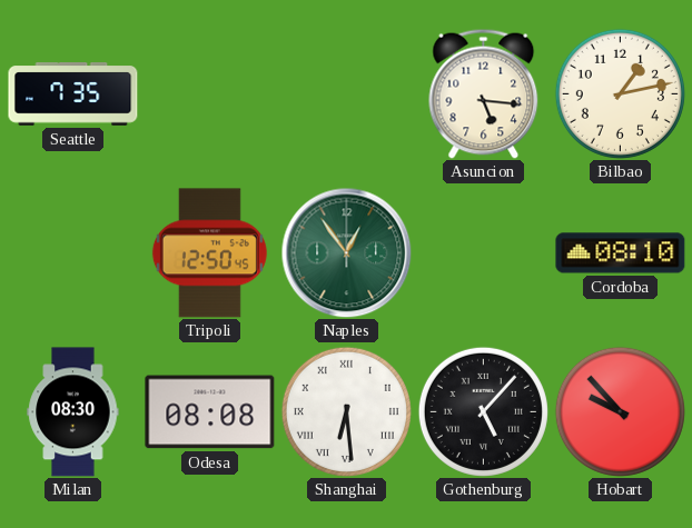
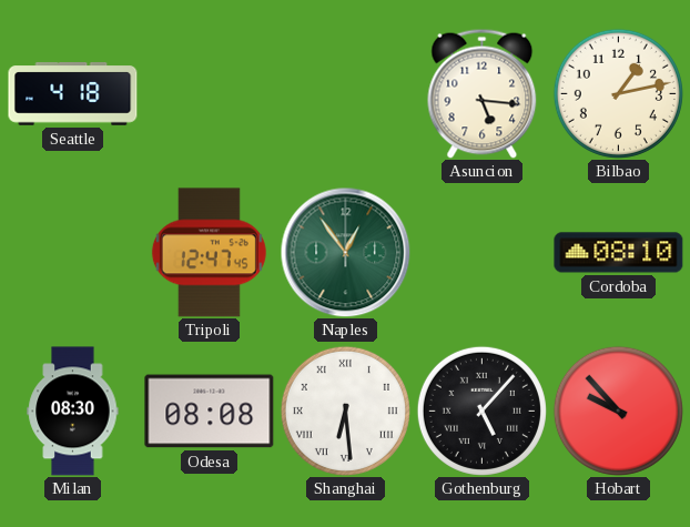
Seattle: 7:35 -> 4:18 (73, 94)
Tripoli: 12:50 -> 12:47 (209, 253)
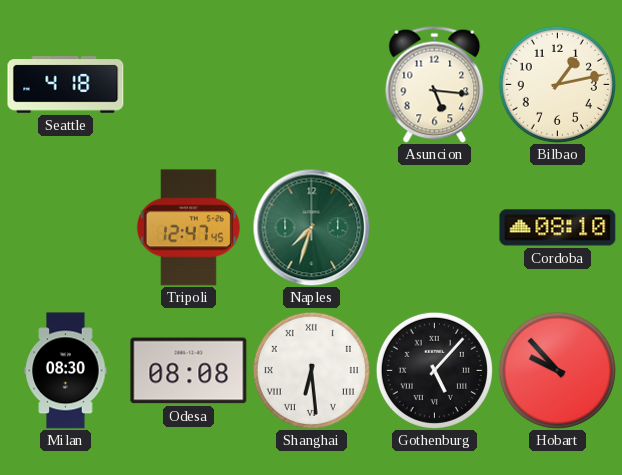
Naples: 12:54 -> 7:33 (311, 227)
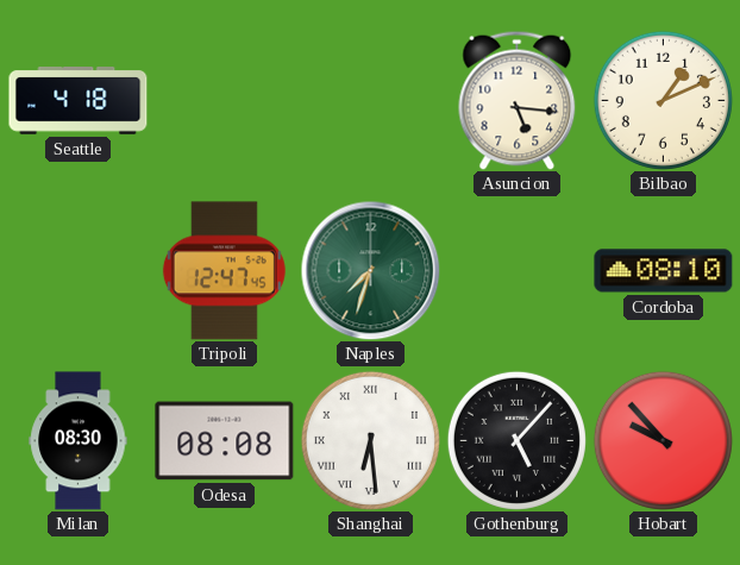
Bilbao: 1:13 -> 1:11 (663, 100)
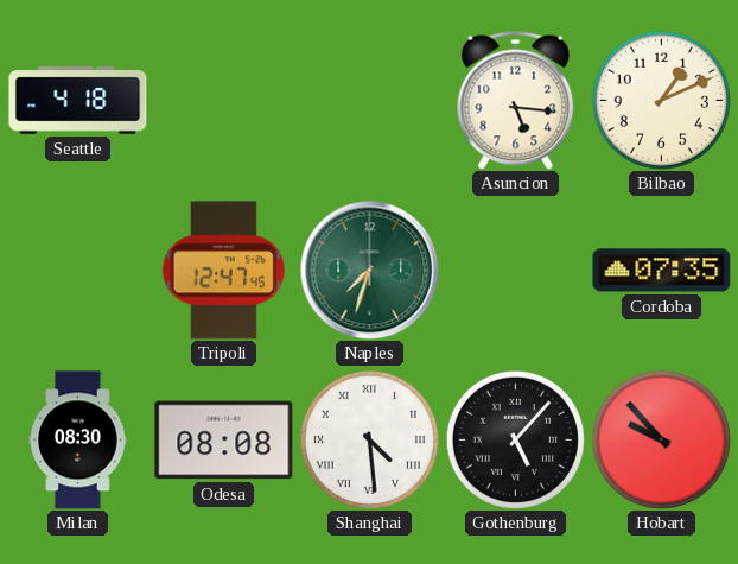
Cordoba: 08:10 -> 07:35 (662, 271)
Shanghai: 6:29 -> 4:29 (369, 439)
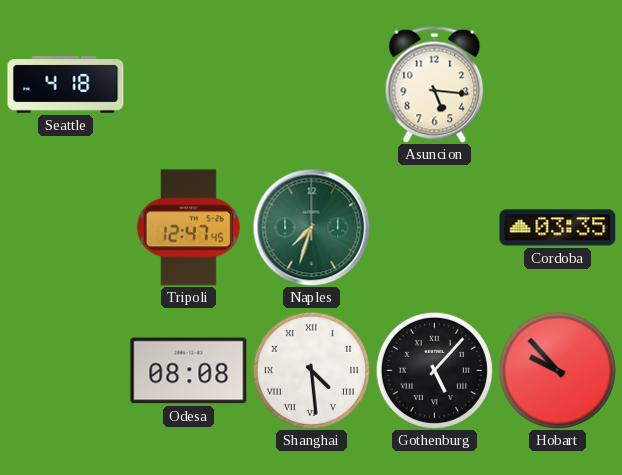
Bilbao: 1:11 -> none (661, 100)
Cordoba: 07:35 -> 03:35 (558, 228)
Milan: 08:30 -> none (78, 441)
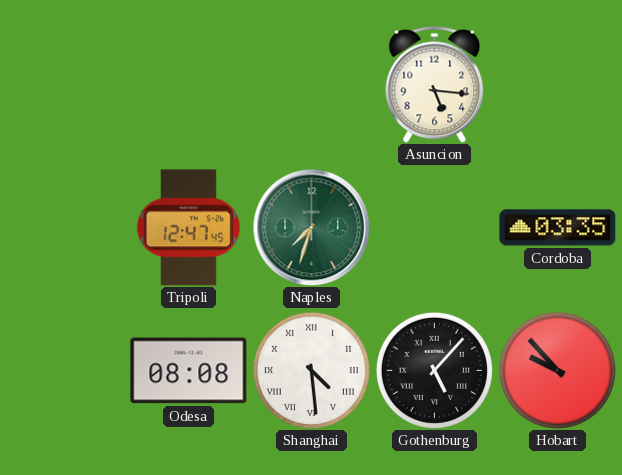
Seattle: 4:18 -> none (66, 85)
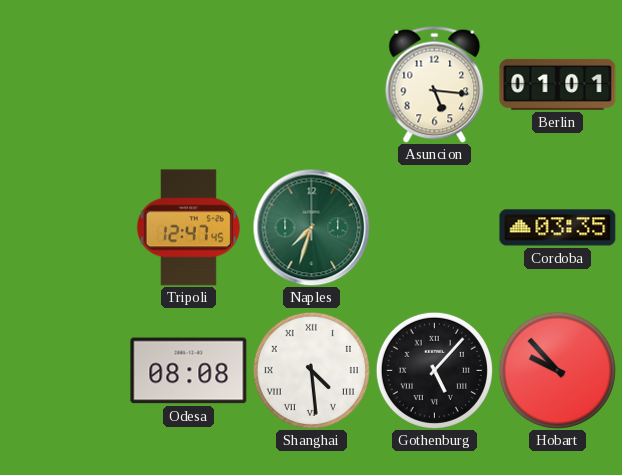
Berlin: none -> 01:01 (558, 84)
